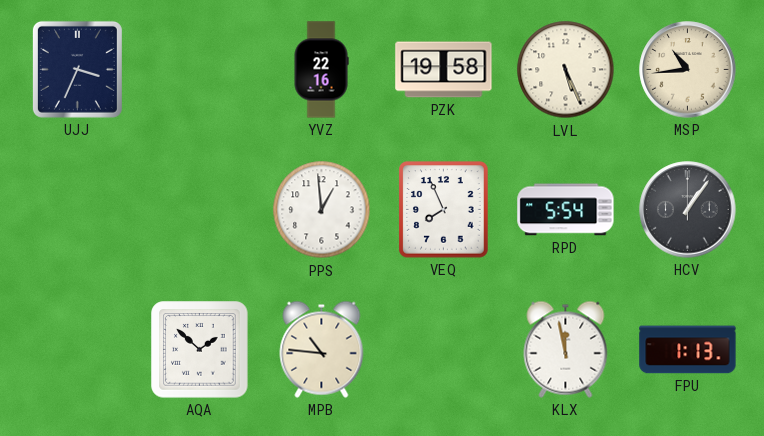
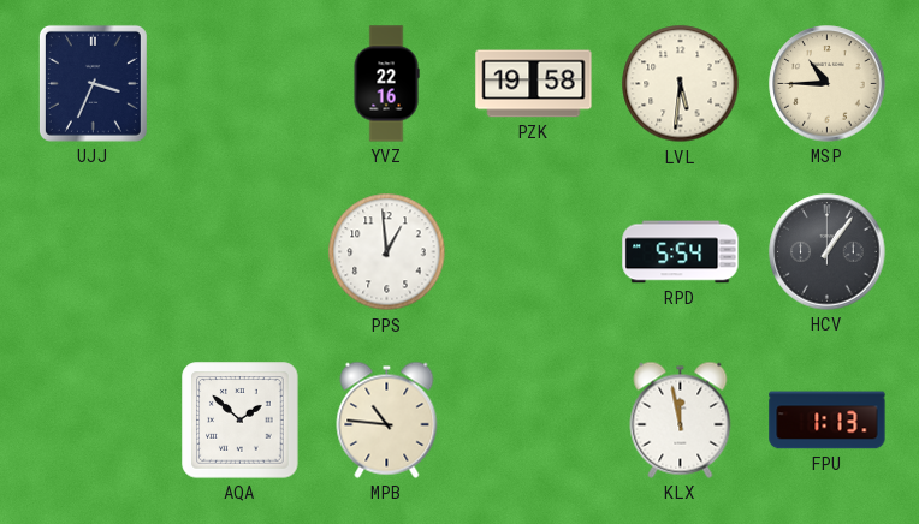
LVL: 5:26 -> 5:31 (681, 84)
MSP: 10:44 -> 10:45 (828, 84)
VEQ: 7:56 -> none (444, 210)
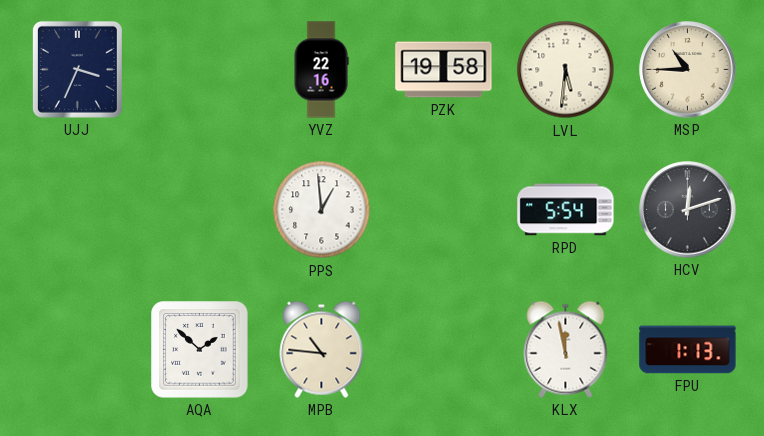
HCV: 1:06 -> 12:12 (688, 210)
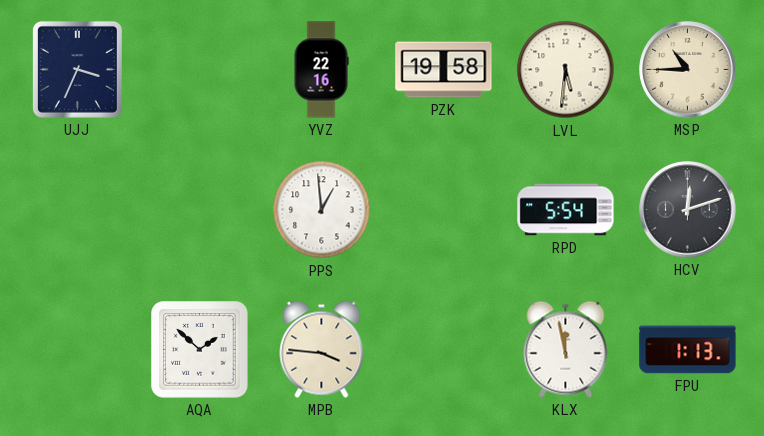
MPB: 10:46 -> 3:46 (322, 349)
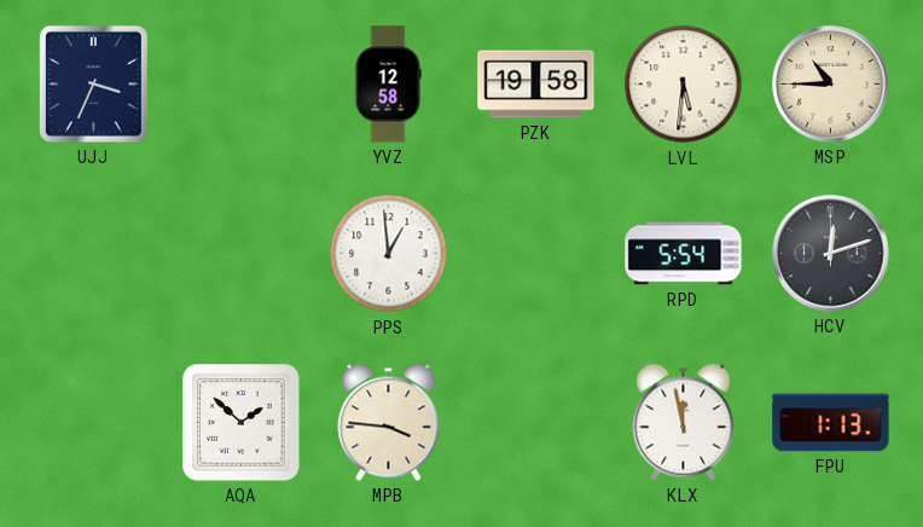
YVZ: 22:16 -> 12:58 (388, 85)
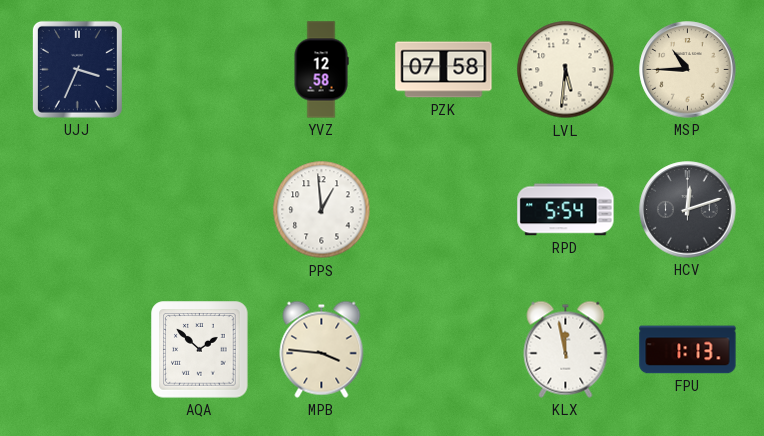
PZK: 19:58 -> 07:58 (444, 70)
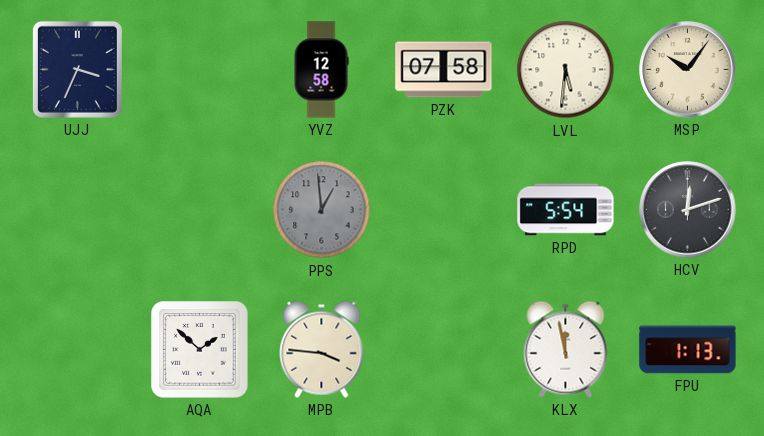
MSP: 10:45 -> 10:06 (688, 70)
PPS dial: white -> grey (322, 210)
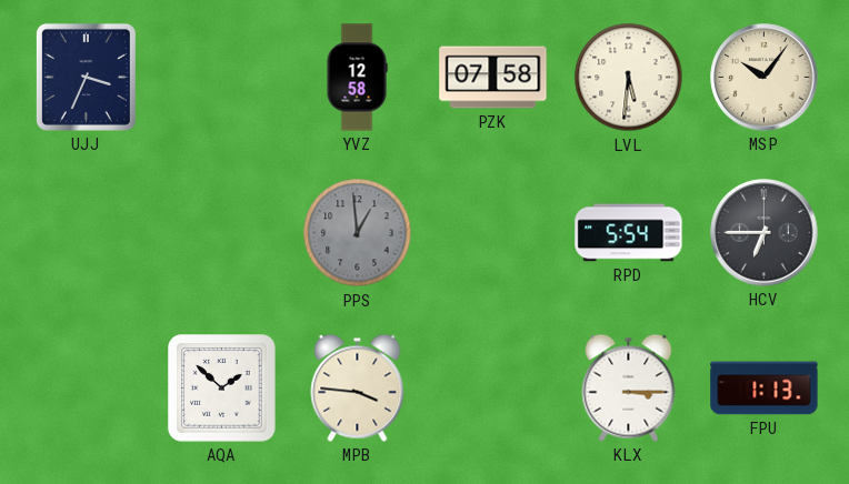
HCV: 12:12 -> 6:45 (765, 233)
KLX: 11:58 -> 3:15 (629, 387)
